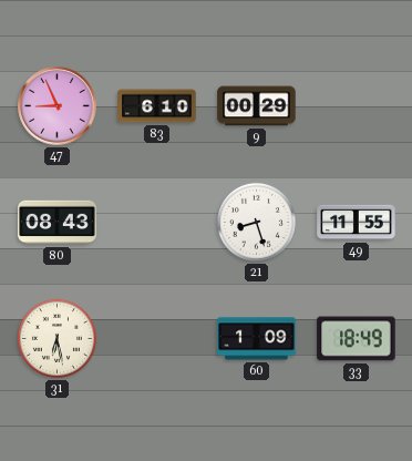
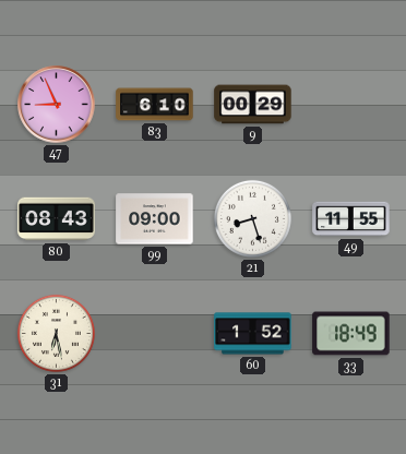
99: none -> 09:00 (155, 219)
60: 1:09 -> 1:52 (253, 334)
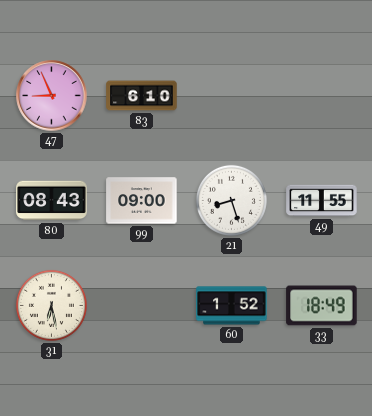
9: 00:29 -> none (253, 105)
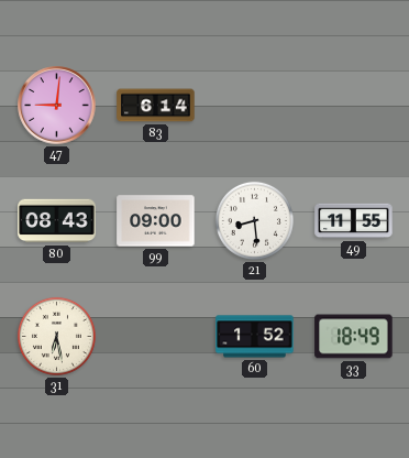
47: 8:56 -> 9:01 (57, 106)
83: 6:10 -> 6:14 (156, 106)
21: 8:27 -> 8:29 (254, 220)
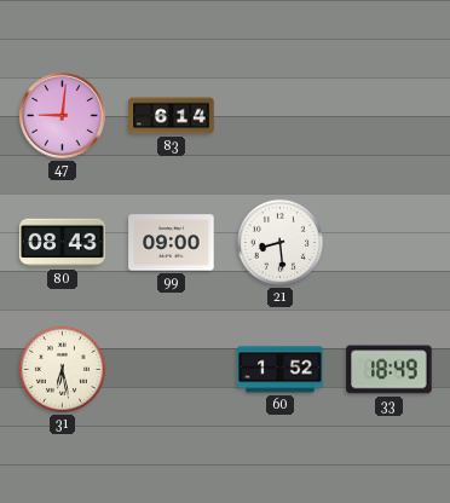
49: 11:55 -> none (354, 221)
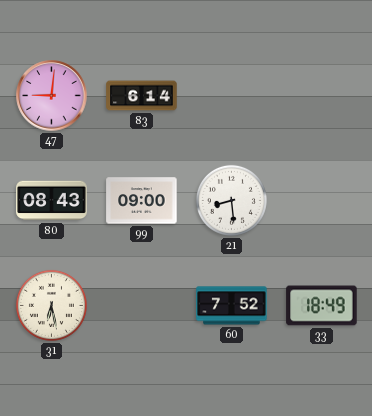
60: 1:52 -> 7:52 (232, 306)
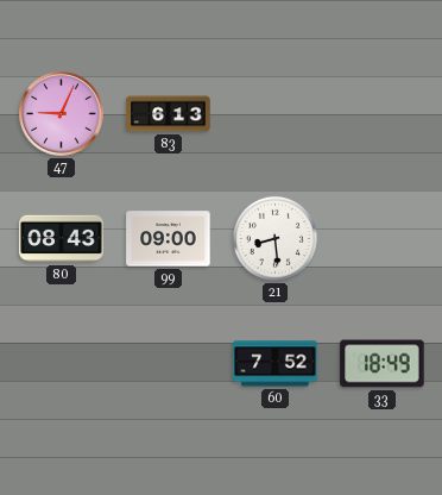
47: 9:01 -> 9:04 (62, 114)
83: 6:14 -> 6:13 (169, 114)
31: 6:28 -> none (51, 305)
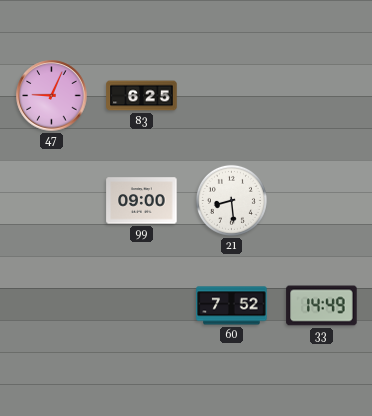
83: 6:13 -> 6:25 (142, 96)
80: 08:43 -> none (62, 239)
33: 18:49 -> 14:49 (322, 306)
